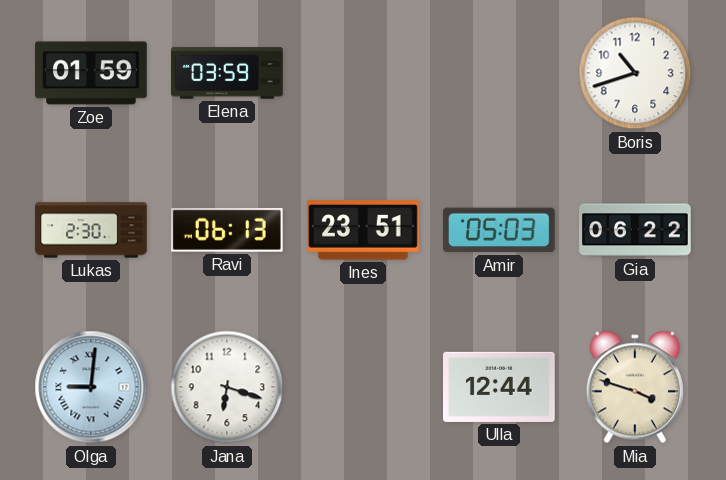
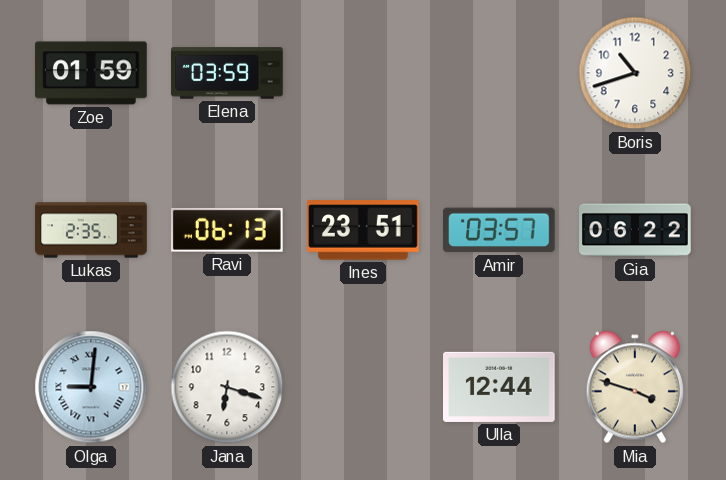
Lukas: 2:30 -> 2:35 (91, 230)
Amir: 05:03 -> 03:57 (499, 230)
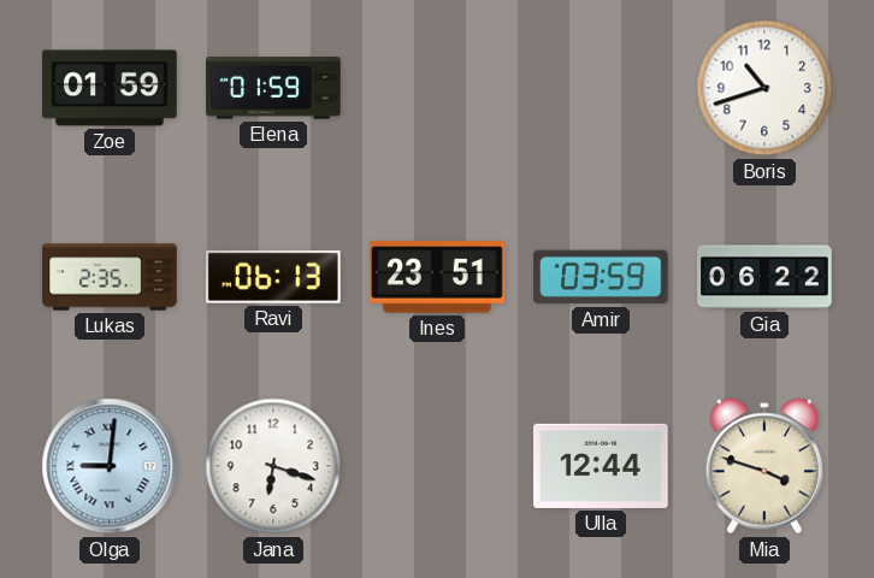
Elena: 03:59 -> 01:59 (273, 88)
Amir: 03:57 -> 03:59 (601, 277)
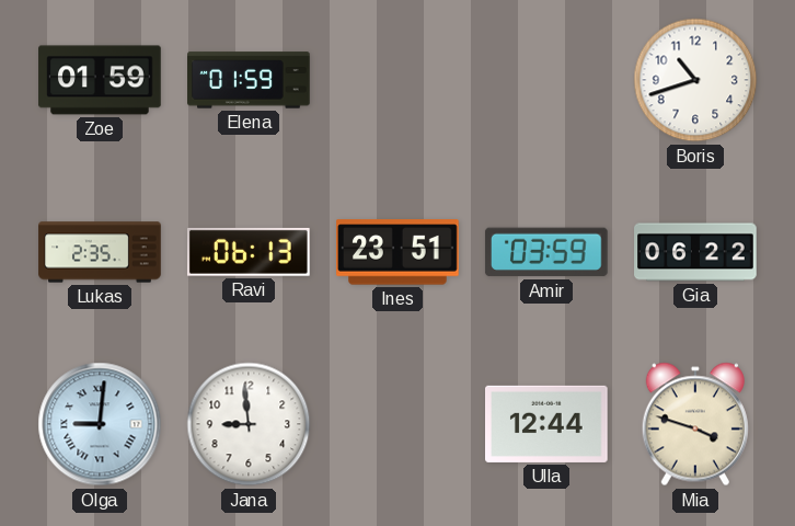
Jana: 6:18 -> 8:59 (249, 424)
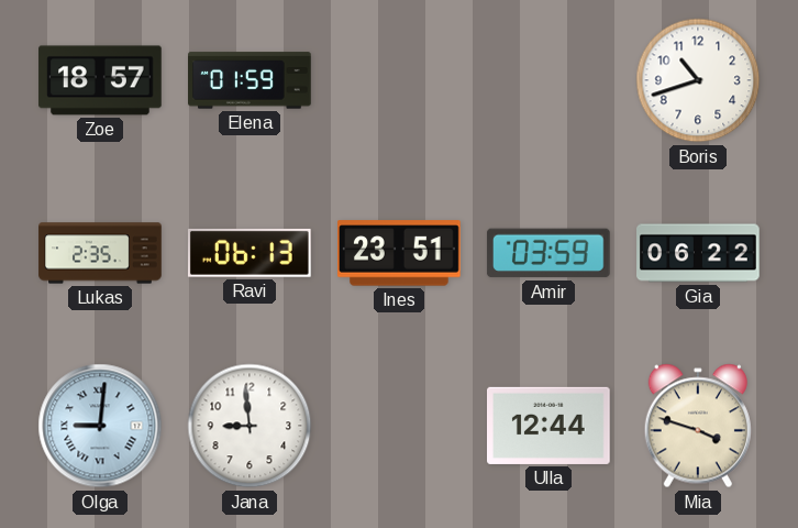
Zoe: 01:59 -> 18:57 (100, 80)
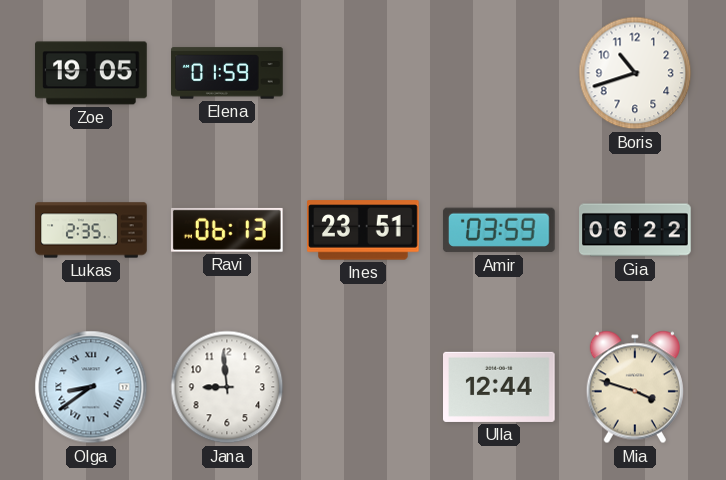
Zoe: 18:57 -> 19:05 (91, 73)
Olga: 9:01 -> 8:39 (91, 387)
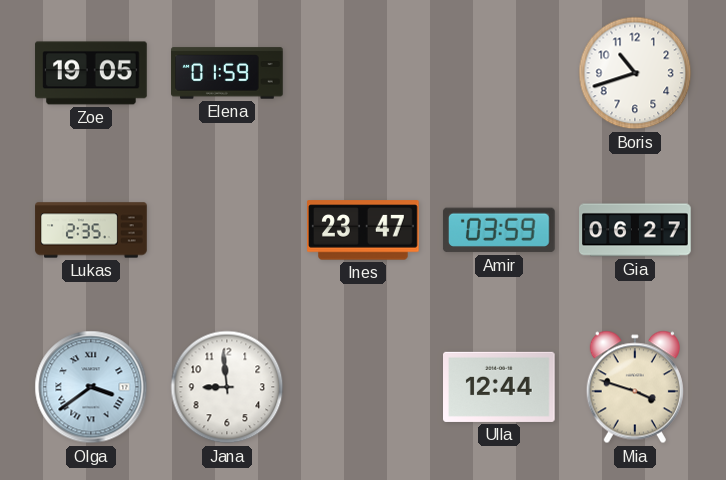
Ravi: 06:13 -> none (227, 230)
Ines: 23:51 -> 23:47 (364, 230)
Gia: 06:22 -> 06:27 (635, 230)
Olga: 8:39 -> 3:39 (91, 387)
